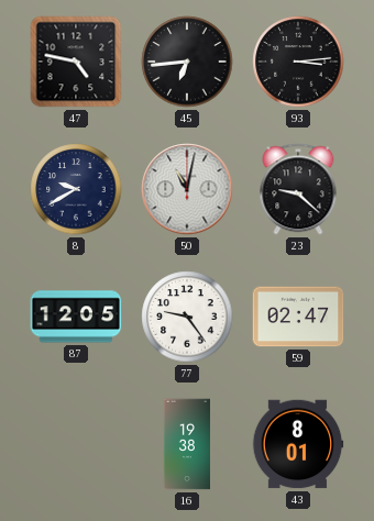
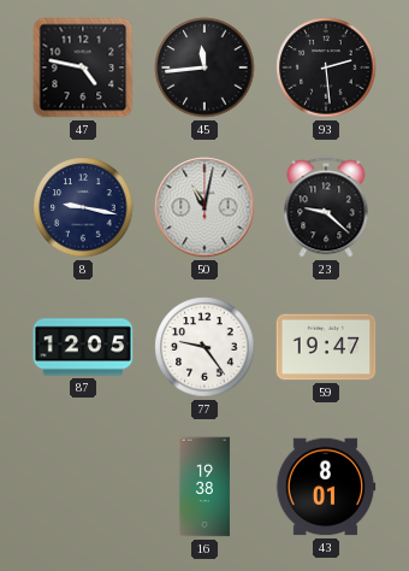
45: 6:44 -> 11:44 (204, 67)
93: 3:14 -> 2:29 (326, 67)
8: 9:40 -> 9:17 (83, 207)
59: 02:47 -> 19:47 (326, 347)
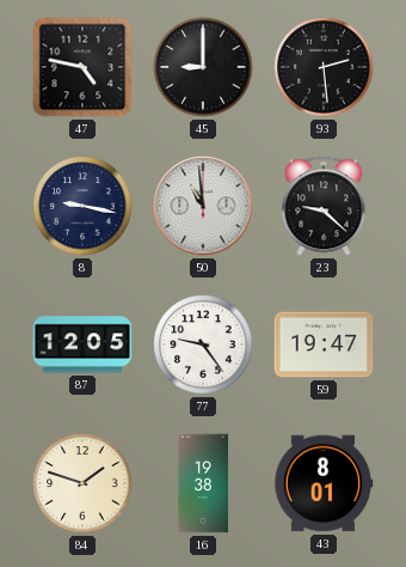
45: 11:44 -> 9:00 (203, 67)
50: 11:02 -> 10:59 (203, 206)
84: none -> 1:48 (82, 483)
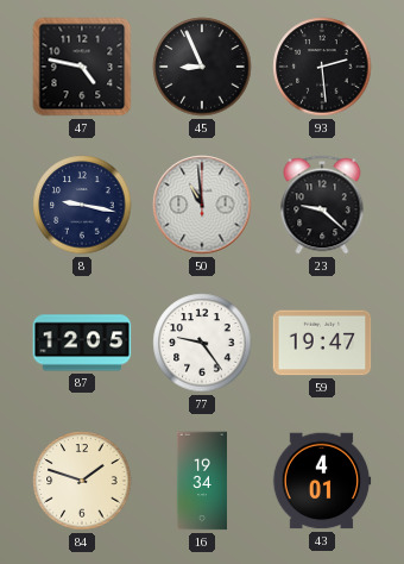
45: 9:00 -> 8:56 (202, 67)
16: 19:38 -> 19:34 (202, 481)
43: 8:01 -> 4:01 (322, 481)
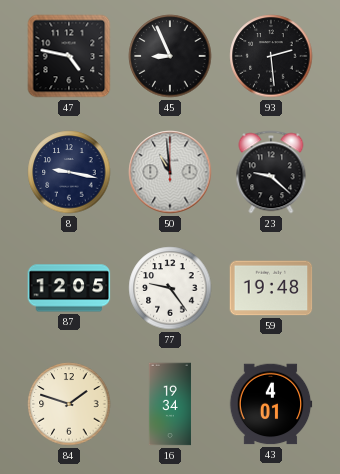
59: 19:47 -> 19:48 (271, 288)
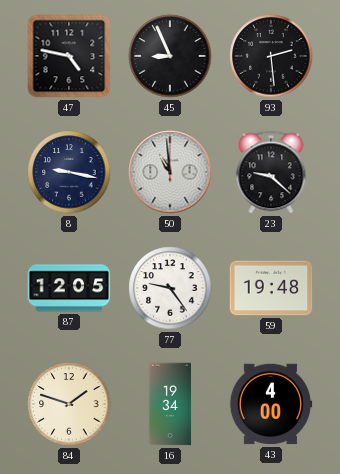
43: 4:01 -> 4:00 (271, 404)
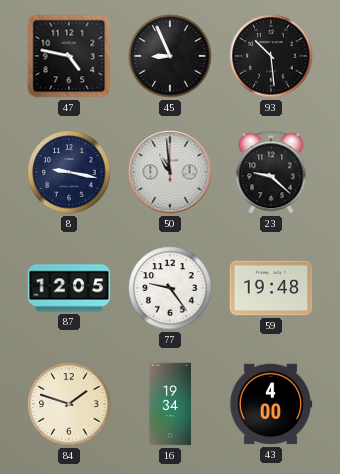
93: 2:29 -> 10:29 (271, 56)
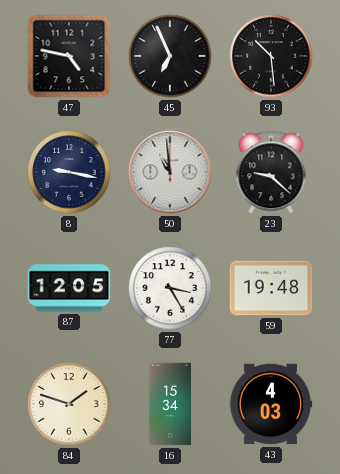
45: 8:56 -> 6:56 (170, 56)
77: 9:24 -> 3:25 (170, 288)
16: 19:34 -> 15:34 (170, 404)
43: 4:00 -> 4:03 (271, 404)
